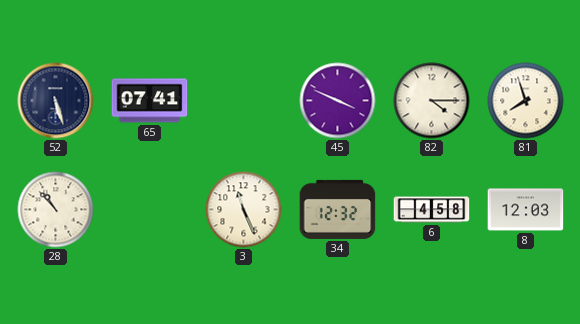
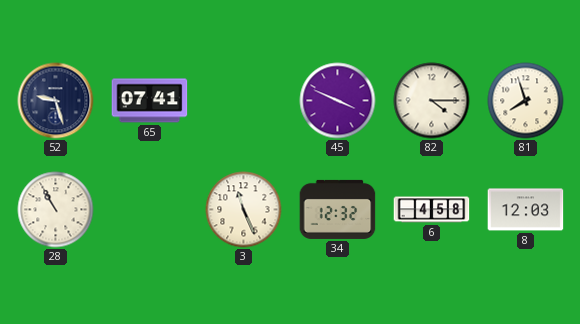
52: 5:27 -> 9:27 (56, 101)
28: 10:53 -> 10:55 (56, 210)
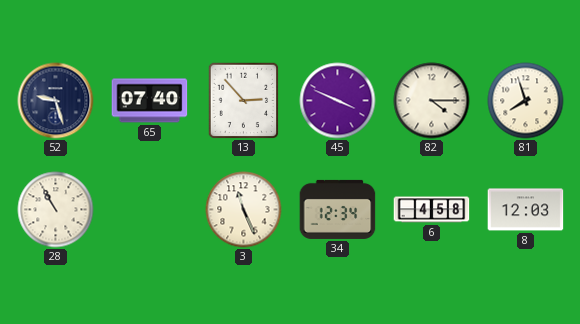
65: 07:41 -> 07:40 (150, 101)
13: none -> 2:53 (244, 100)
34: 12:32 -> 12:34 (338, 209)
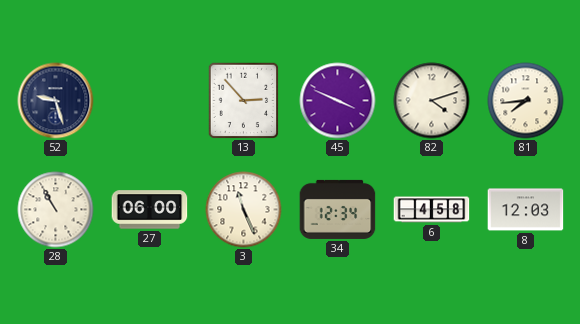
65: 07:40 -> none (150, 101)
82: 4:15 -> 4:12 (432, 101)
81: 7:57 -> 7:44 (526, 101)
27: none -> 06:00 (150, 210)
